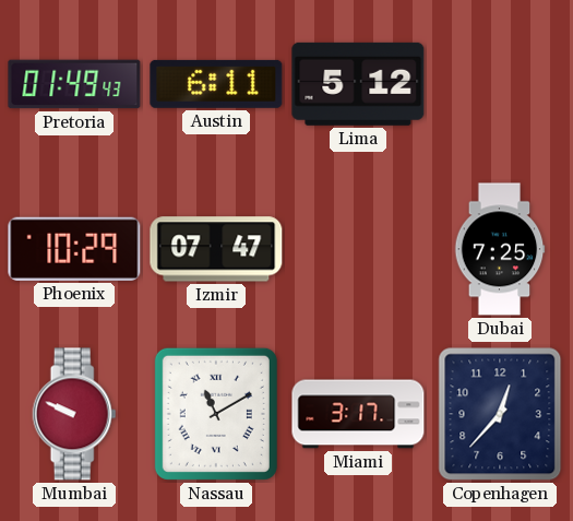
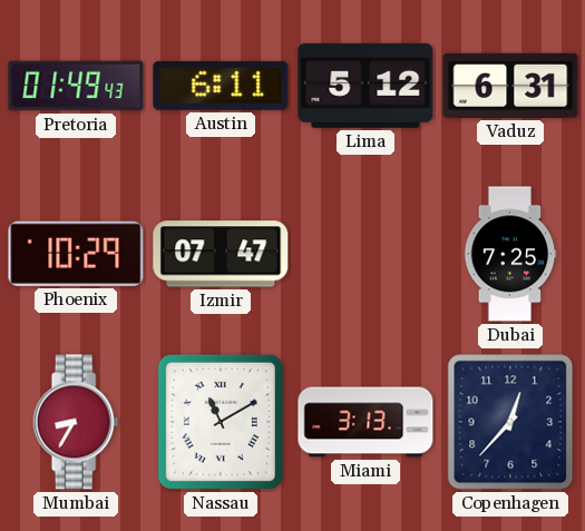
Vaduz: none -> 6:31 (510, 86)
Mumbai: 9:49 -> 8:35 (76, 422)
Miami: 3:17 -> 3:13 (365, 422)
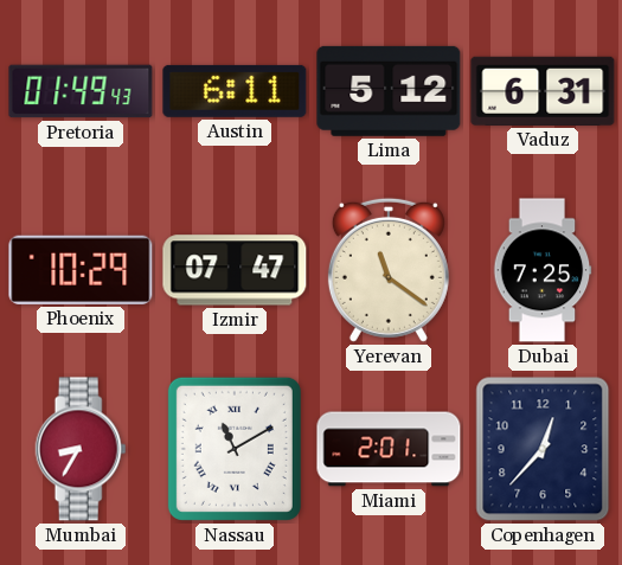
Yerevan: none -> 11:21 (389, 270)
Miami: 3:13 -> 2:01 (389, 449)
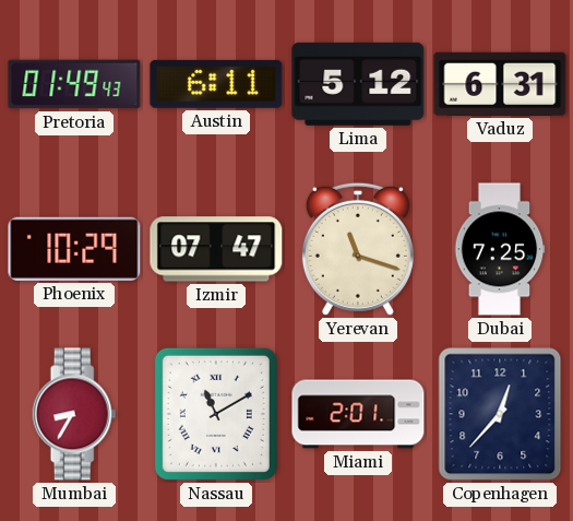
Yerevan: 11:21 -> 11:18 (358, 249)
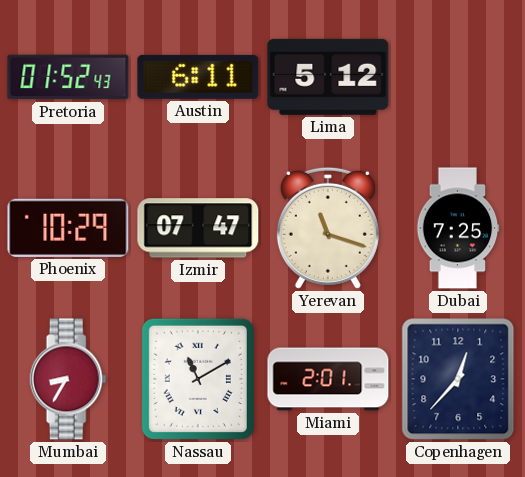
Pretoria: 01:49 -> 01:52 (68, 77)
Vaduz: 6:31 -> none (500, 84)
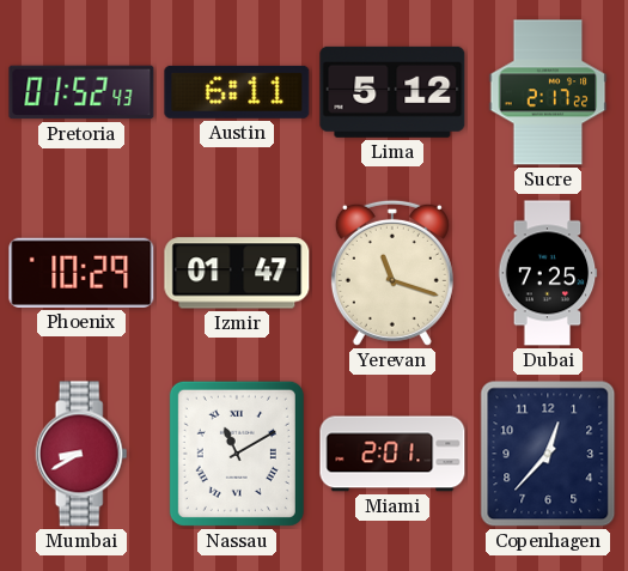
Sucre: none -> 2:17 (548, 92)
Izmir: 07:47 -> 01:47 (237, 273)
Mumbai: 8:35 -> 8:40 (81, 454)
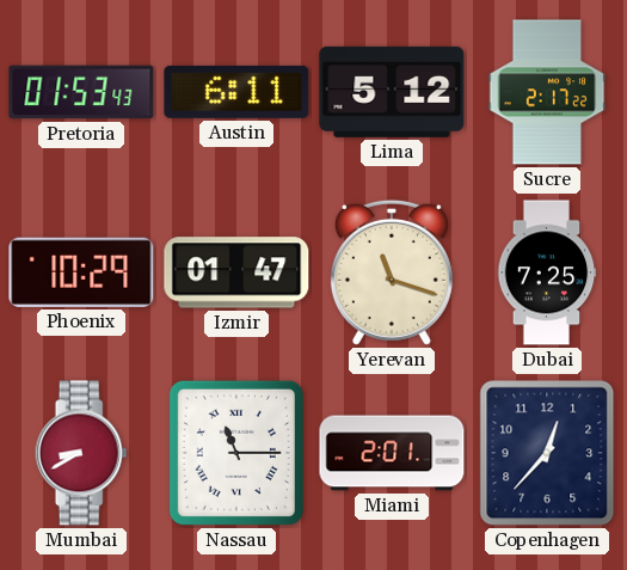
Pretoria: 01:52 -> 01:53 (81, 92)
Nassau: 11:10 -> 11:15 (236, 453)
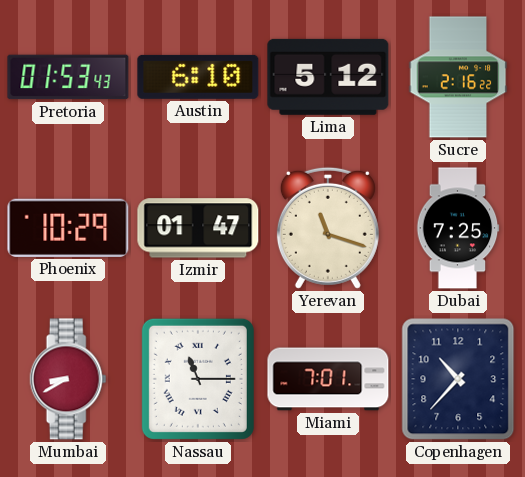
Austin: 6:11 -> 6:10 (198, 77)
Sucre: 2:17 -> 2:16 (458, 77)
Miami: 2:01 -> 7:01 (328, 379)
Copenhagen: 12:37 -> 10:37 (458, 379)
